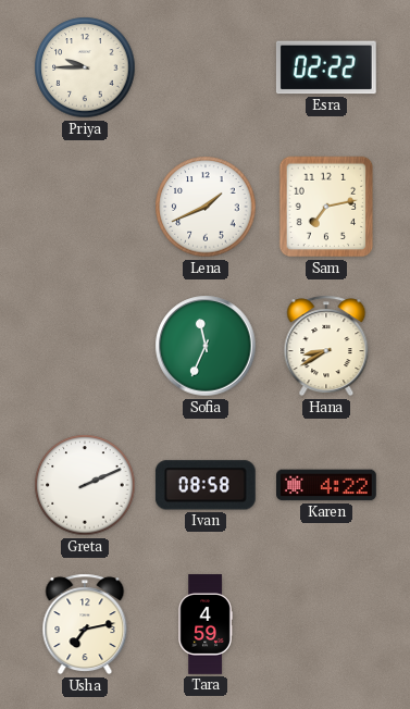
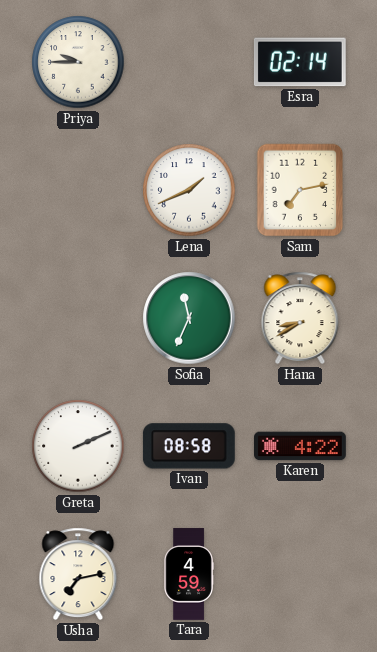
Esra: 02:22 -> 02:14 (300, 62)
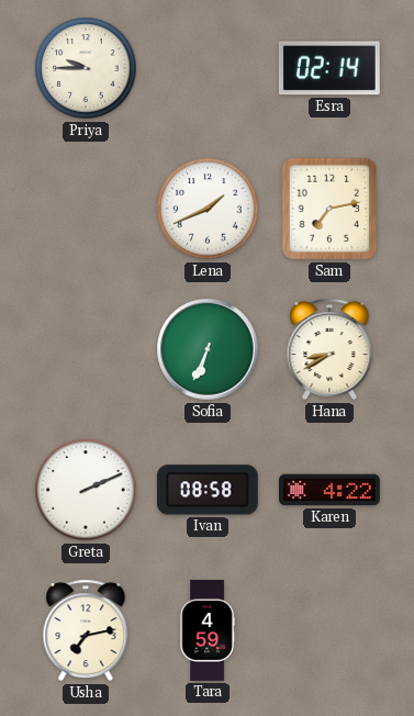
Sofia: 11:34 -> 6:34 (208, 349)
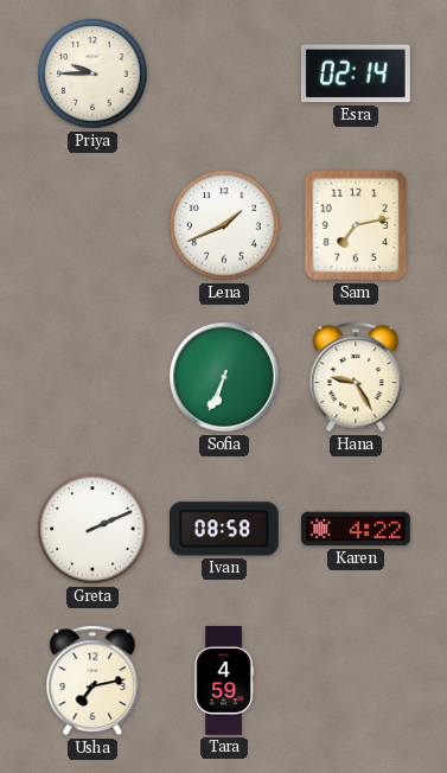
Hana: 8:40 -> 9:25 (356, 377)
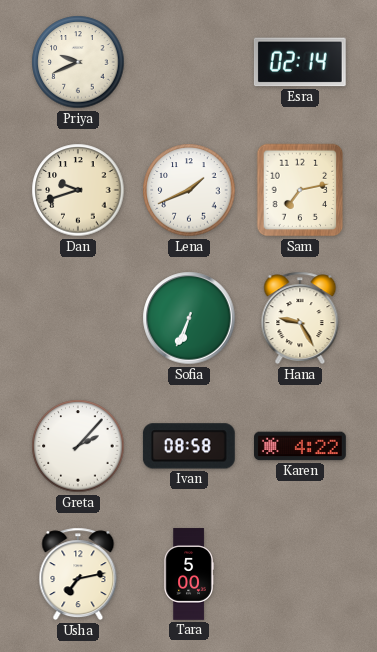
Priya: 9:45 -> 9:41 (78, 62)
Dan: none -> 9:42 (78, 190)
Greta: 2:11 -> 2:07 (78, 446)
Tara: 4:59 -> 5:00 (189, 574)
